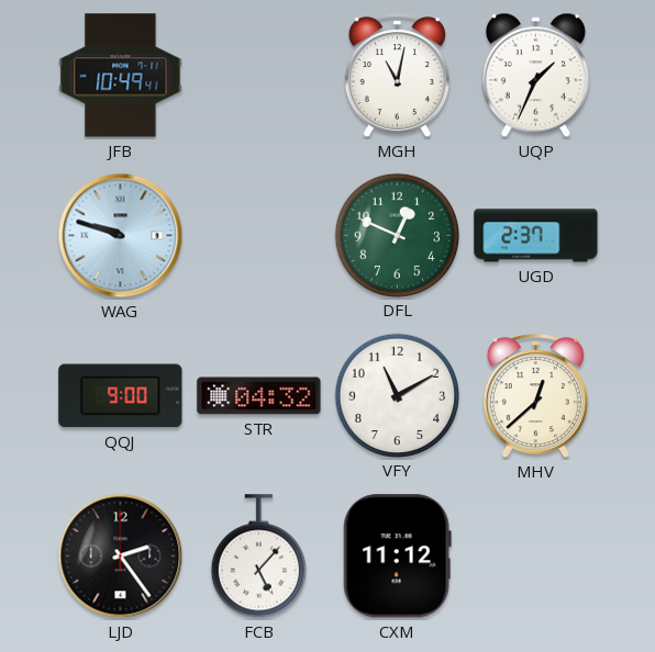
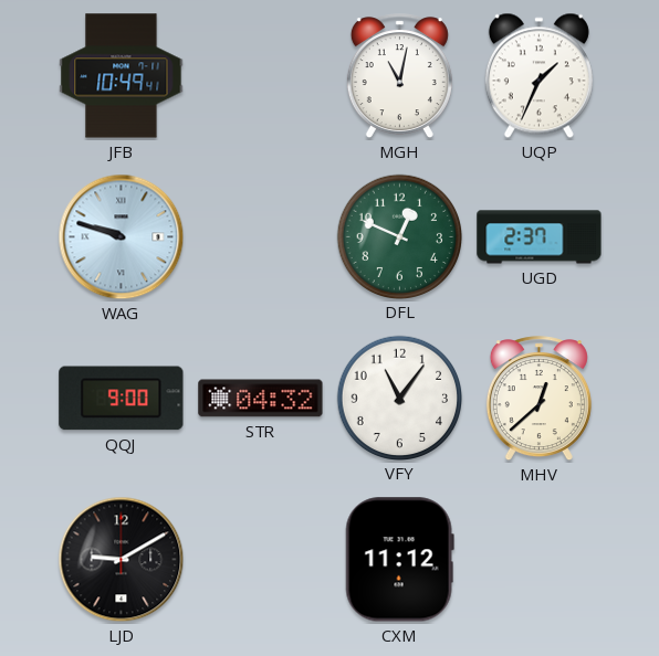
VFY: 11:10 -> 11:06 (399, 398)
LJD: 2:24 -> 9:10 (122, 560)
FCB: 5:07 -> none (258, 557)
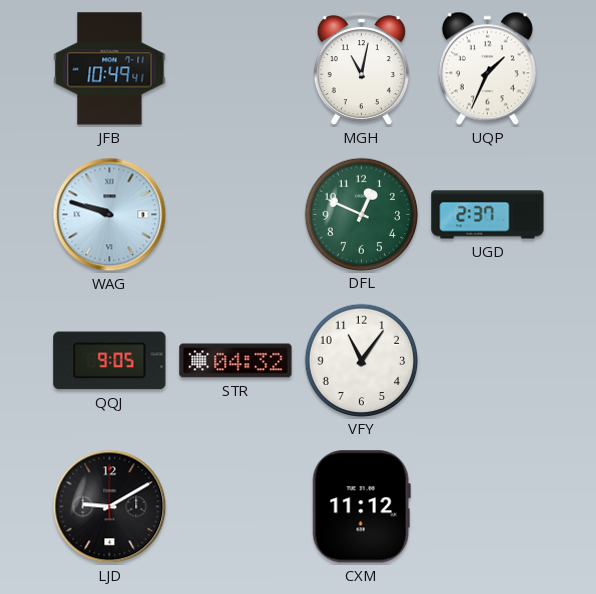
QQJ: 9:00 -> 9:05 (110, 361)
MHV: 12:38 -> none (538, 399)
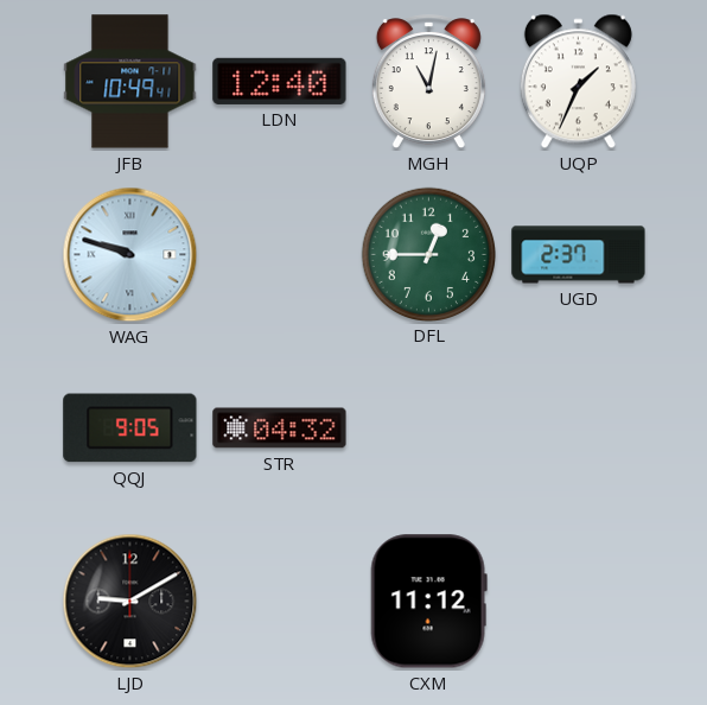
LDN: none -> 12:40 (280, 81)
DFL: 12:49 -> 12:45 (428, 254)
VFY: 11:06 -> none (361, 360)
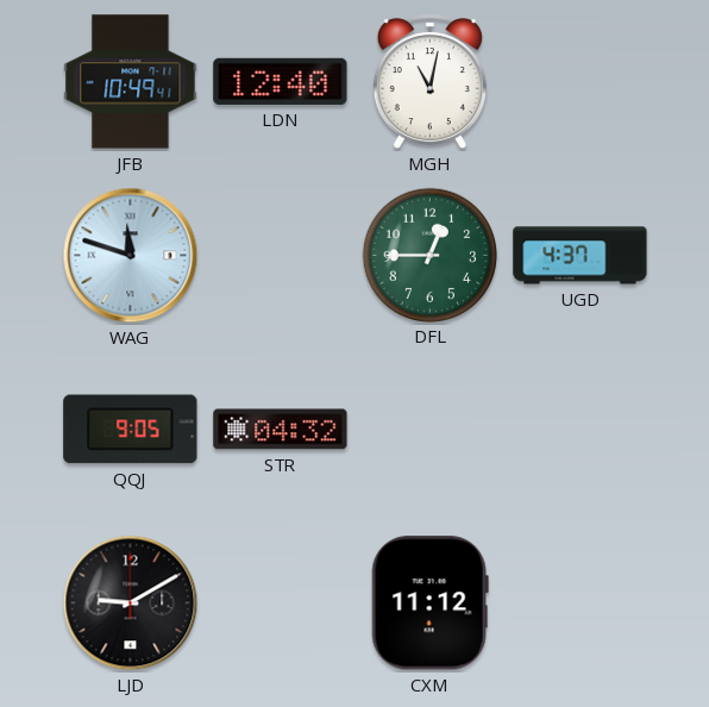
UQP: 1:34 -> none (578, 82)
WAG: 9:48 -> 11:48 (131, 256)
UGD: 2:37 -> 4:37 (581, 256)
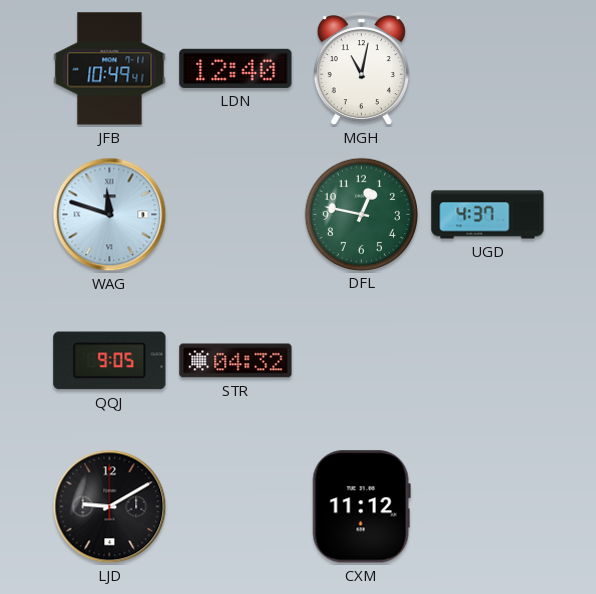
DFL: 12:45 -> 12:47 (361, 214)
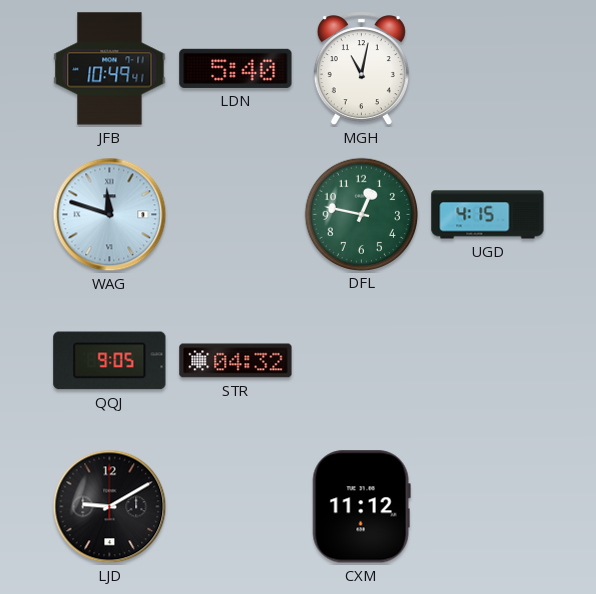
LDN: 12:40 -> 5:40 (236, 68)
UGD: 4:37 -> 4:15 (488, 215)
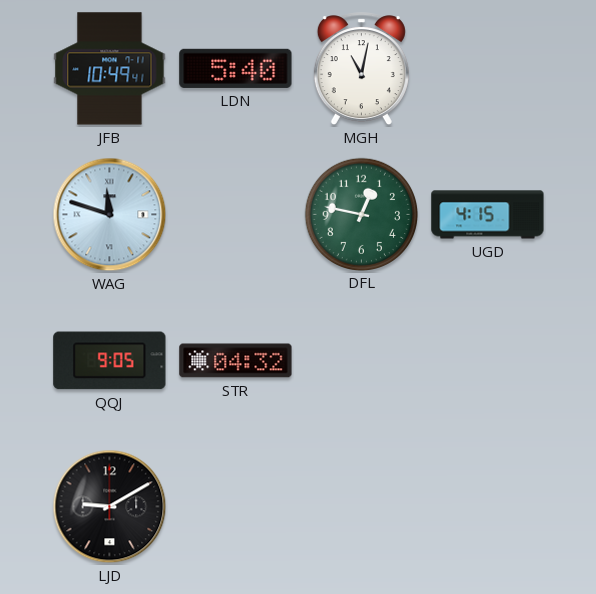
CXM: 11:12 -> none (361, 507)
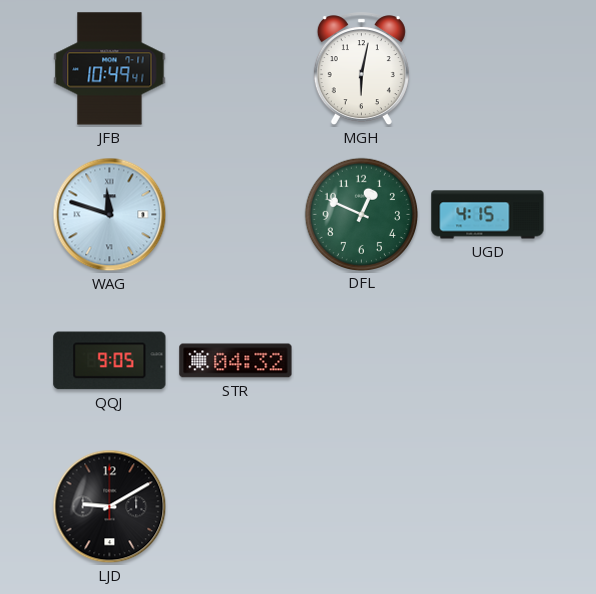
LDN: 5:40 -> none (236, 68)
MGH: 11:02 -> 6:02 (361, 69)
DFL: 12:47 -> 12:49 (361, 214)
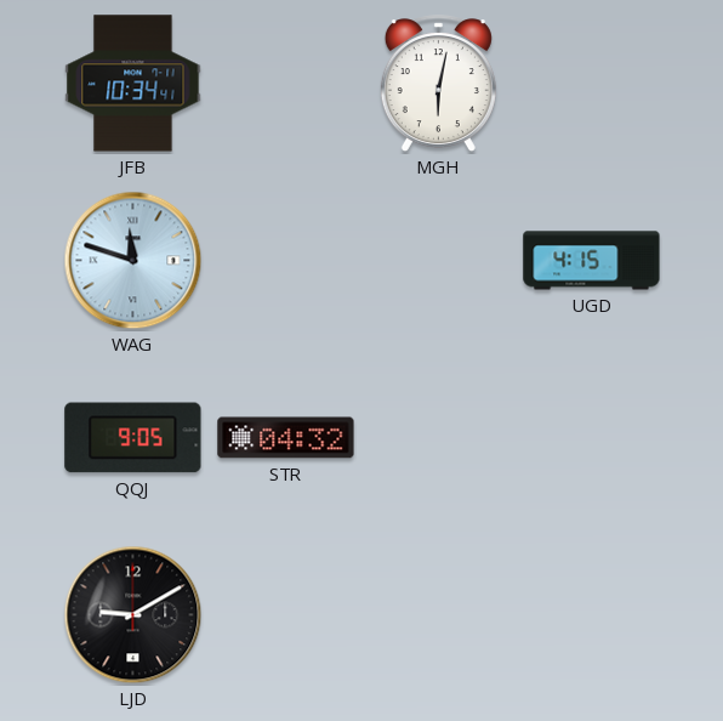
JFB: 10:49 -> 10:34 (133, 84)
DFL: 12:49 -> none (361, 214)
